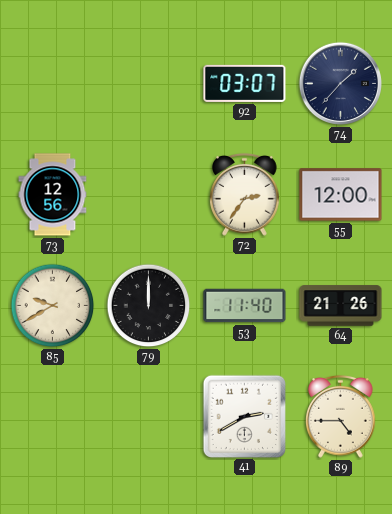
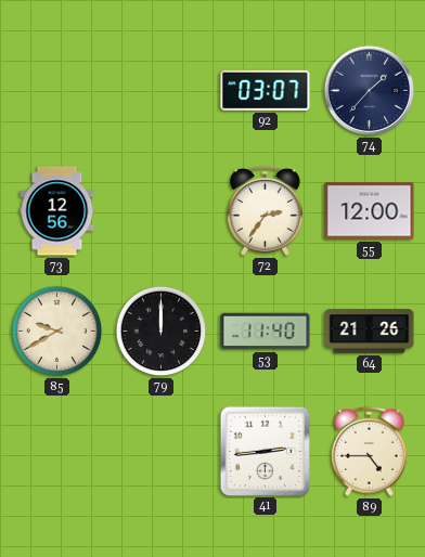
41: 2:40 -> 2:44 (265, 451)
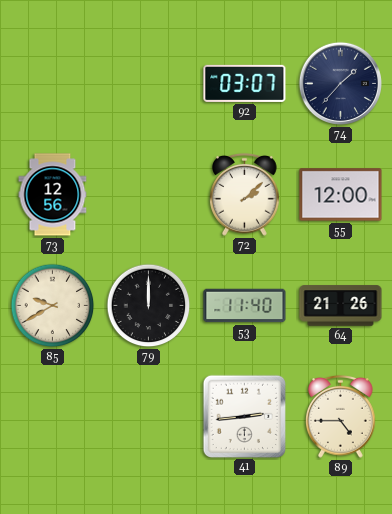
72: 2:36 -> 2:08 (245, 195)
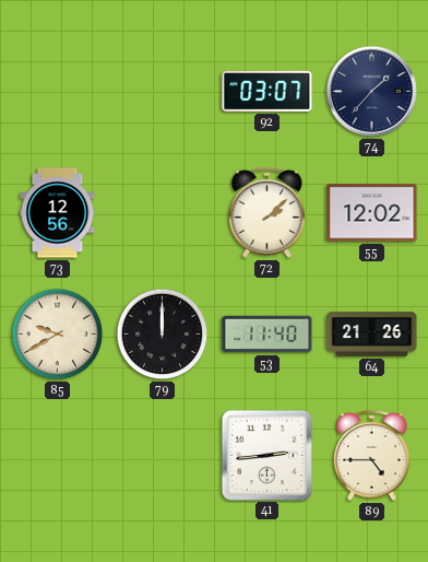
55: 12:00 -> 12:02 (372, 213)
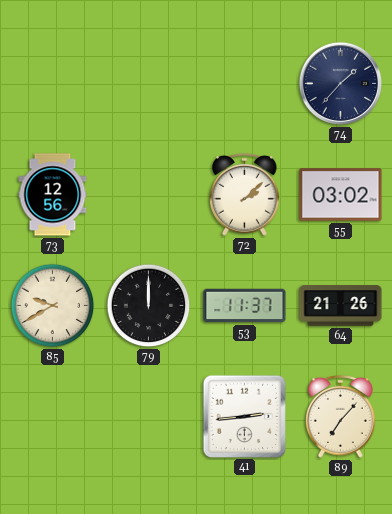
92: 03:07 -> none (267, 91)
55: 12:02 -> 03:02 (341, 195)
53: 11:40 -> 11:37 (245, 306)
89: 4:45 -> 7:07 (341, 417)
